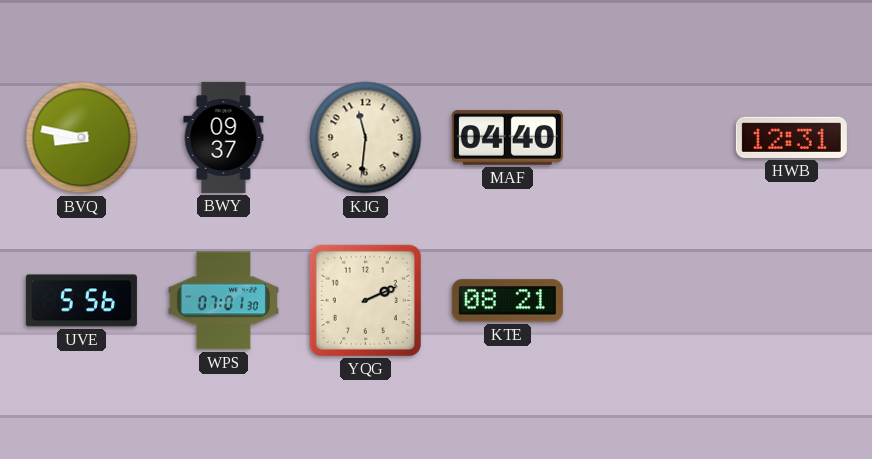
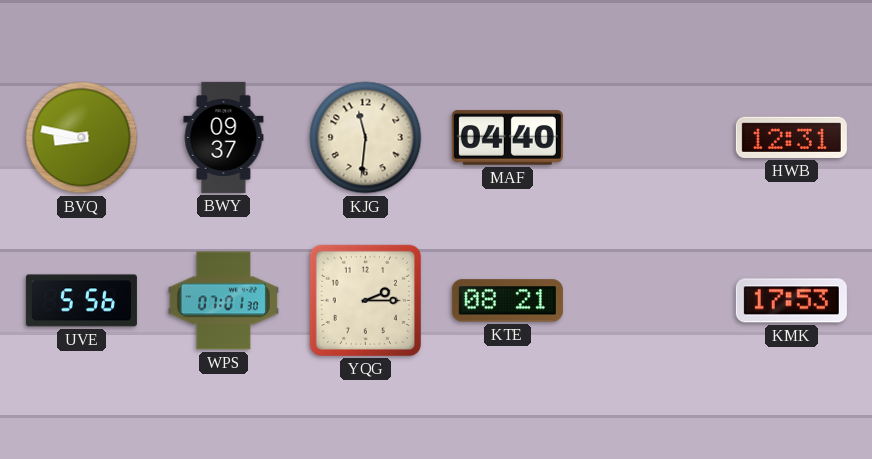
YQG: 2:11 -> 2:15 (365, 300)
KMK: none -> 17:53 (791, 301)
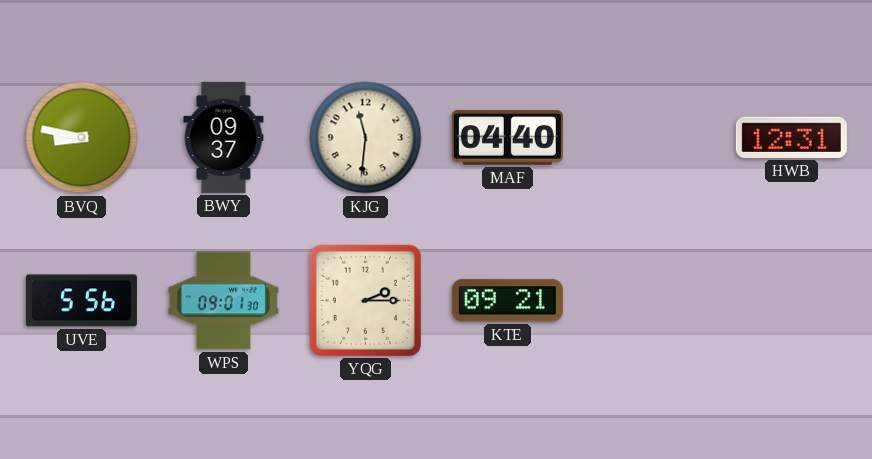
WPS: 07:01 -> 09:01 (223, 301)
KTE: 08:21 -> 09:21 (507, 301)
KMK: 17:53 -> none (791, 301)
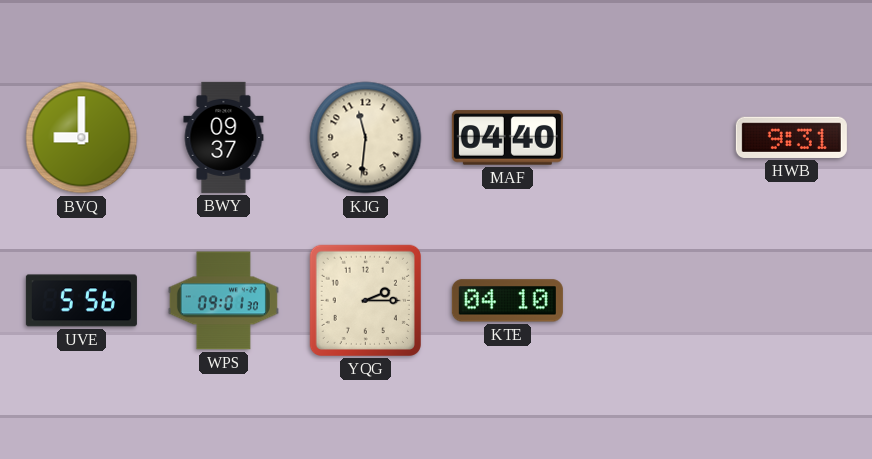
BVQ: 8:47 -> 9:00 (82, 138)
HWB: 12:31 -> 9:31 (791, 137)
KTE: 09:21 -> 04:10 (507, 301)
